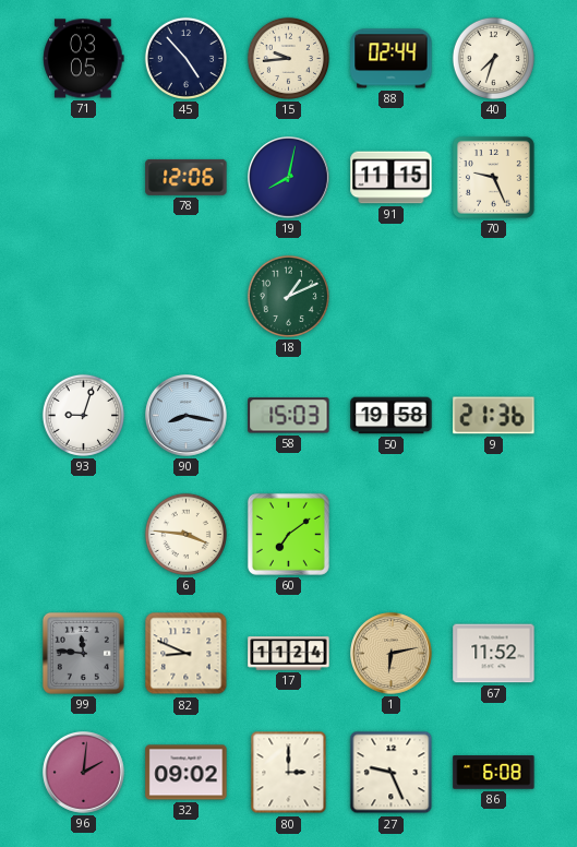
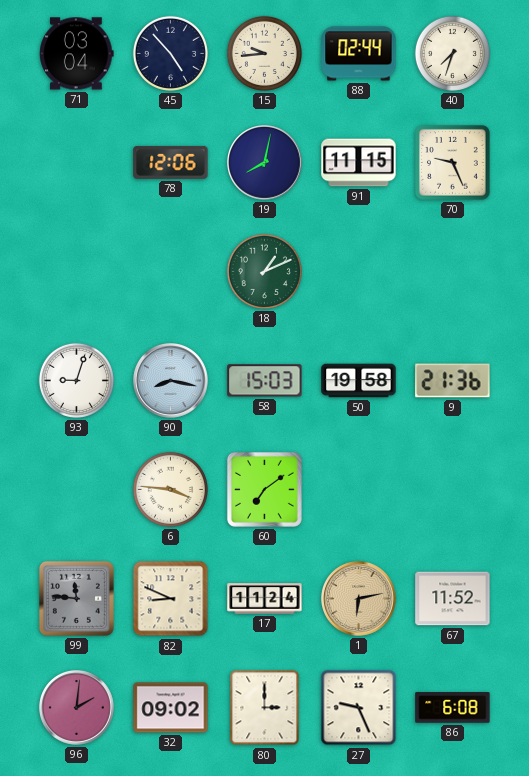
71: 03:05 -> 03:04 (77, 54)
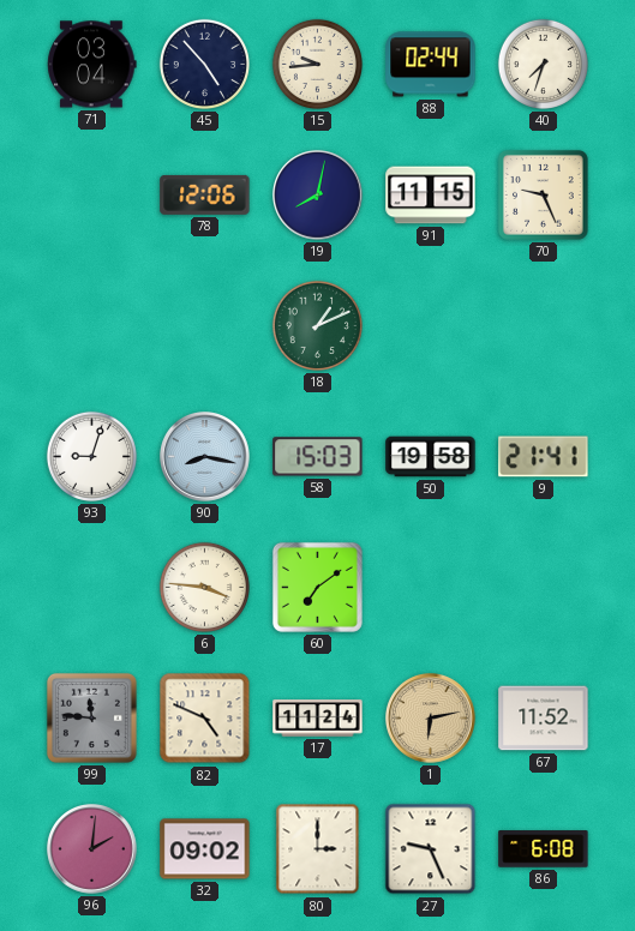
9: 21:36 -> 21:41 (544, 457)
82: 8:49 -> 4:49 (205, 719)
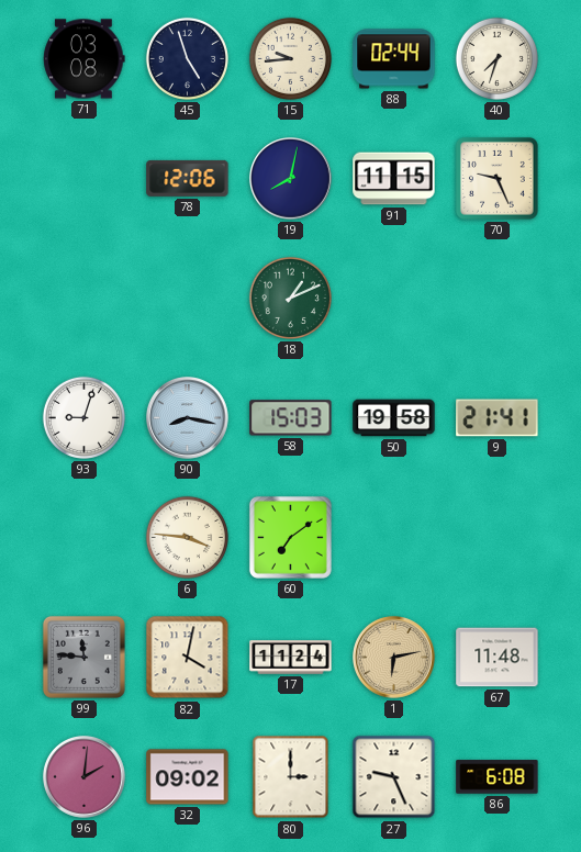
71: 03:04 -> 03:08 (85, 59)
45: 4:53 -> 4:57 (187, 58)
82: 4:49 -> 4:02 (188, 658)
67: 11:52 -> 11:48 (498, 658)
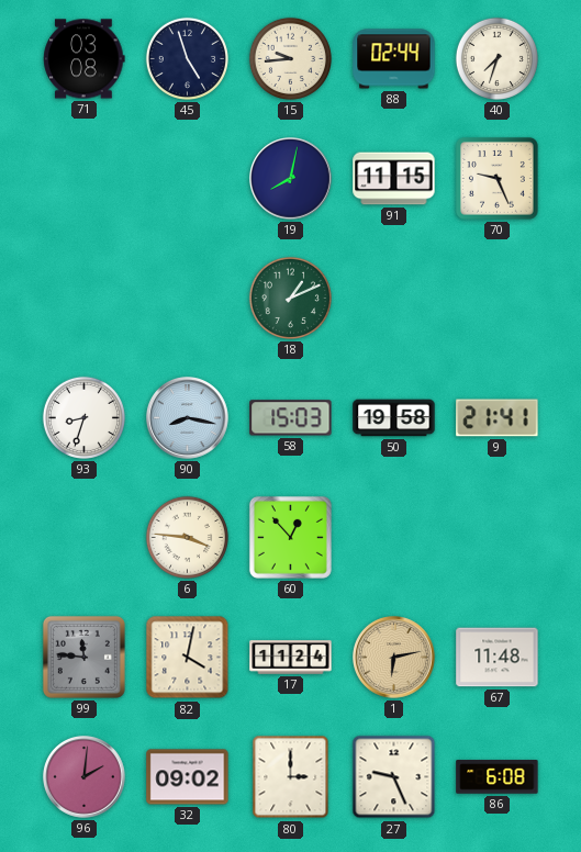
78: 12:06 -> none (188, 178)
93: 9:03 -> 8:33 (83, 417)
60: 7:09 -> 12:53 (290, 537)
